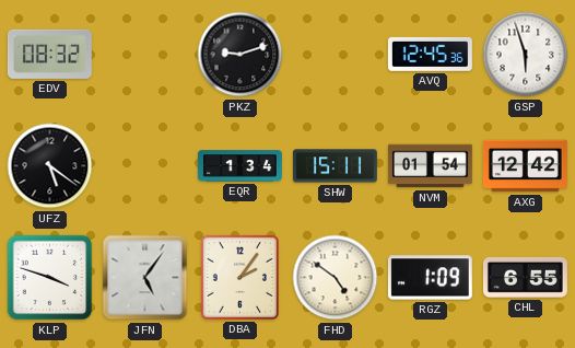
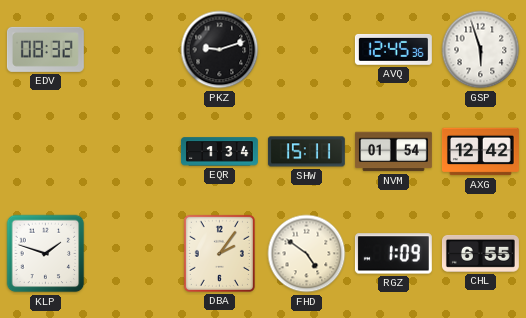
UFZ: 5:21 -> none (50, 166)
KLP: 3:48 -> 1:48 (46, 254)
JFN: 5:06 -> none (145, 278)
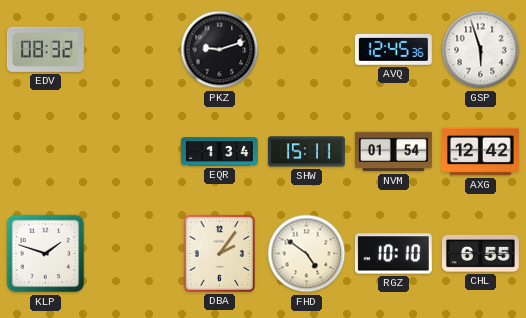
RGZ: 1:09 -> 10:10 (393, 254)
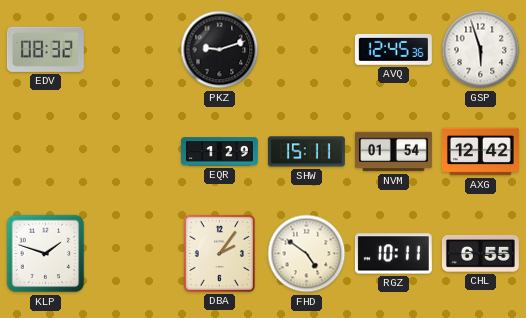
EQR: 1:34 -> 1:29 (219, 152)
RGZ: 10:10 -> 10:11 (393, 254)
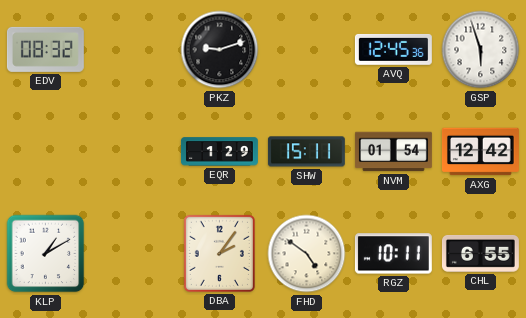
KLP: 1:48 -> 1:10 (46, 254)
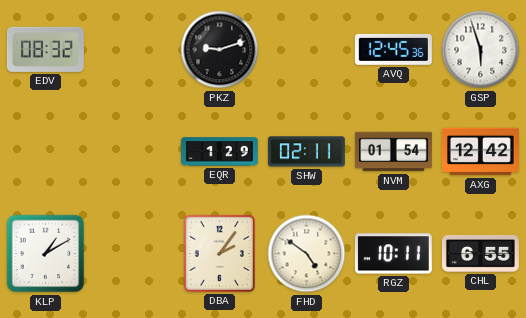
SHW: 15:11 -> 02:11 (306, 152)
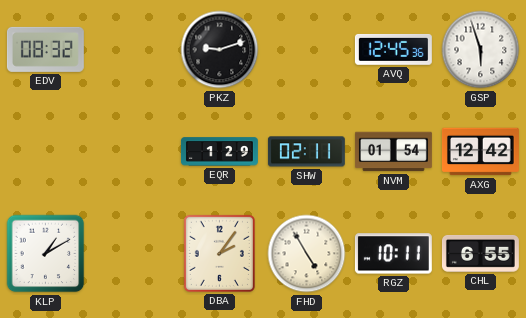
FHD: 4:51 -> 4:55 (307, 254)
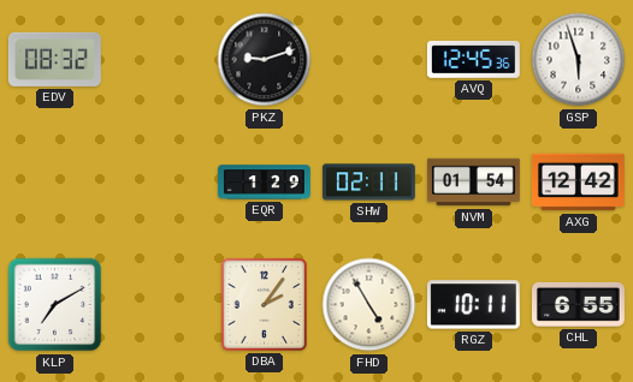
KLP: 1:10 -> 7:10 (55, 305)
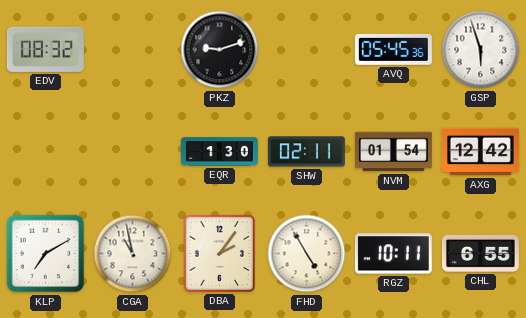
AVQ: 12:45 -> 05:45 (393, 49)
EQR: 1:29 -> 1:30 (219, 152)
CGA: none -> 10:58 (133, 254)
